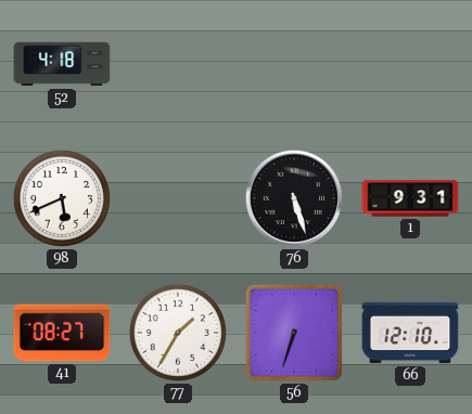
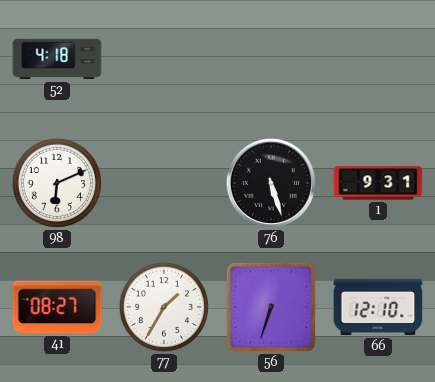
98: 5:41 -> 6:11 (57, 183)
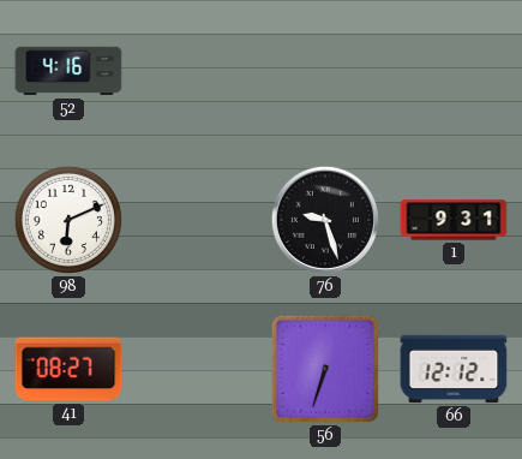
52: 4:18 -> 4:16 (68, 71)
76: 5:27 -> 9:27 (325, 220)
77: 1:35 -> none (164, 307)
66: 12:10 -> 12:12 (454, 369)
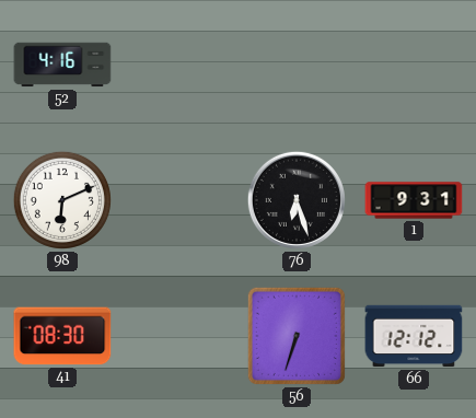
76: 9:27 -> 6:27 (297, 200)
41: 08:27 -> 08:30 (62, 336)
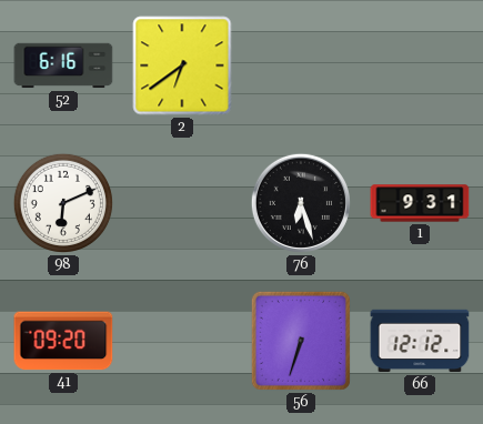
52: 4:16 -> 6:16 (63, 65)
2: none -> 6:39 (182, 65)
41: 08:30 -> 09:20 (63, 341)
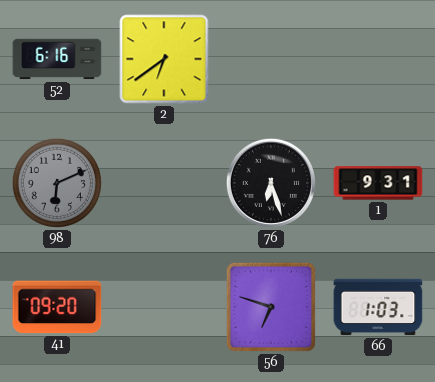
98 dial: white -> grey (57, 183)
56: 6:33 -> 6:48 (271, 307)
66: 12:12 -> 1:03 (378, 307)
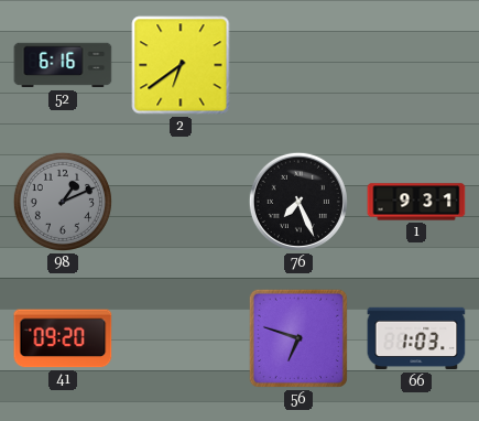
98: 6:11 -> 1:11 (63, 202)
76: 6:27 -> 7:26 (298, 202)
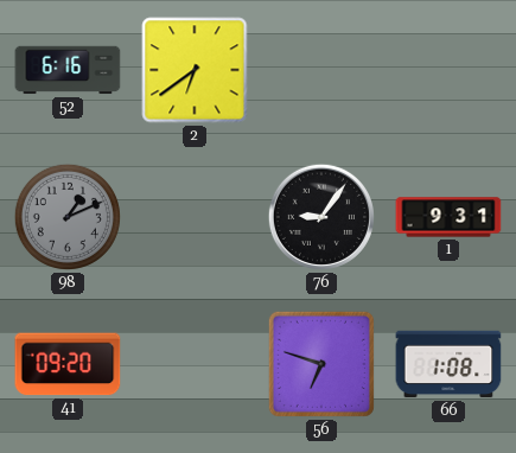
76: 7:26 -> 9:06 (321, 217)
66: 1:03 -> 1:08 (448, 364)
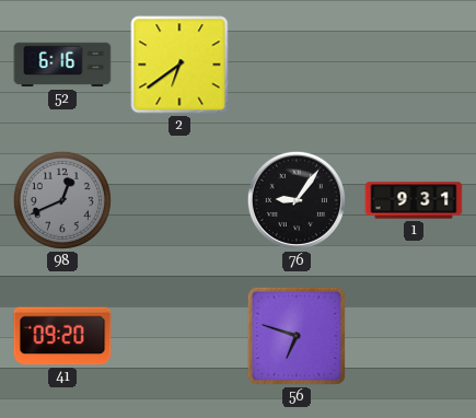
98: 1:11 -> 12:41 (62, 200)
66: 1:08 -> none (448, 364)
